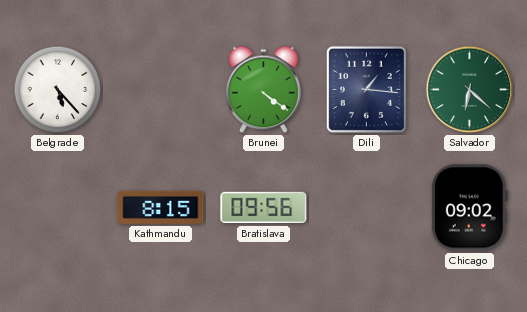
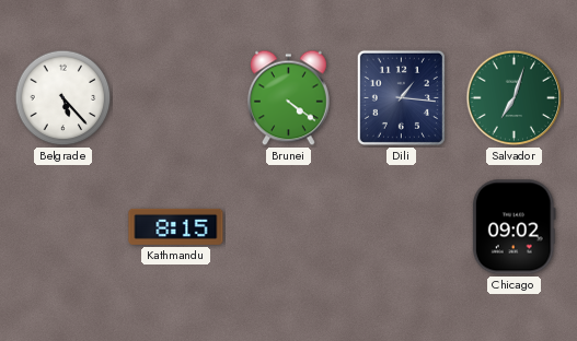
Salvador: 6:22 -> 7:03 (515, 98)
Bratislava: 09:56 -> none (264, 208)
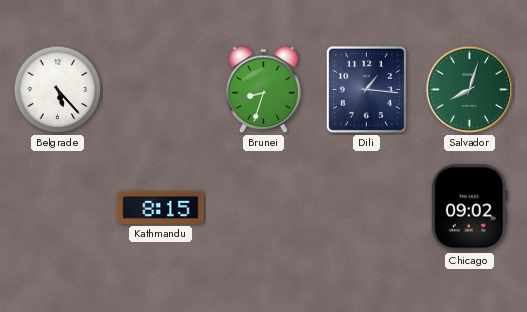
Brunei: 4:21 -> 8:33 (263, 90)
Salvador: 7:03 -> 8:03 (470, 90)
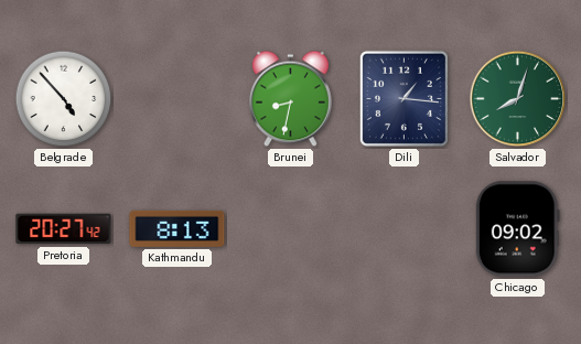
Belgrade: 5:23 -> 4:53 (64, 99)
Brunei: 8:33 -> 8:32 (290, 99)
Pretoria: none -> 20:27 (64, 229)
Kathmandu: 8:15 -> 8:13 (177, 228)
